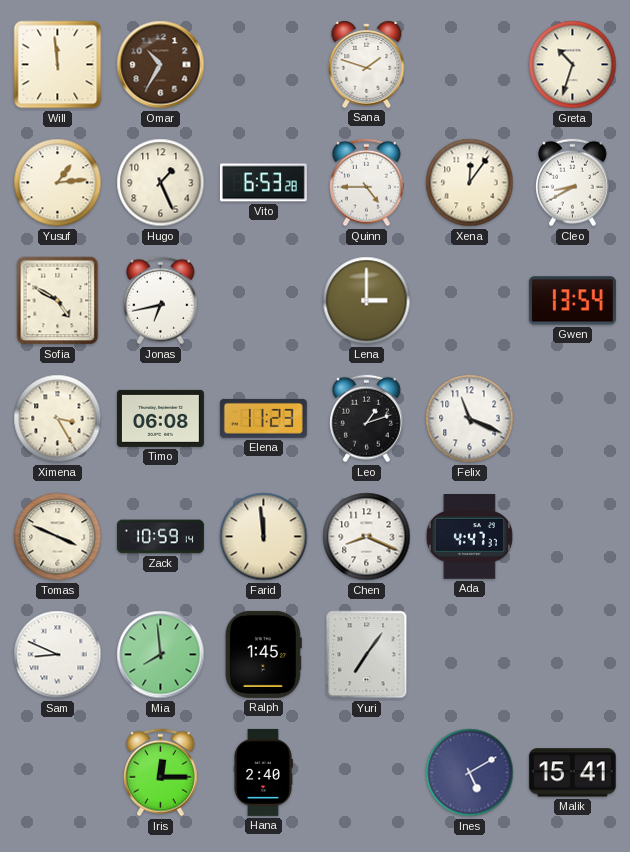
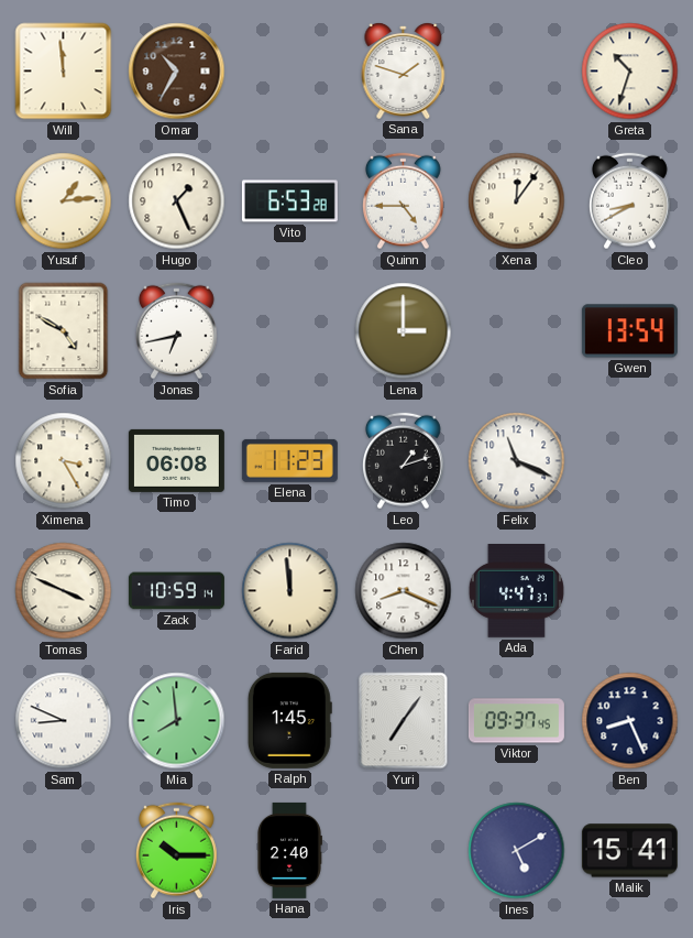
Viktor: none -> 09:37 (516, 721)
Ben: none -> 8:26 (630, 721)
Iris: 12:15 -> 10:15 (176, 851)
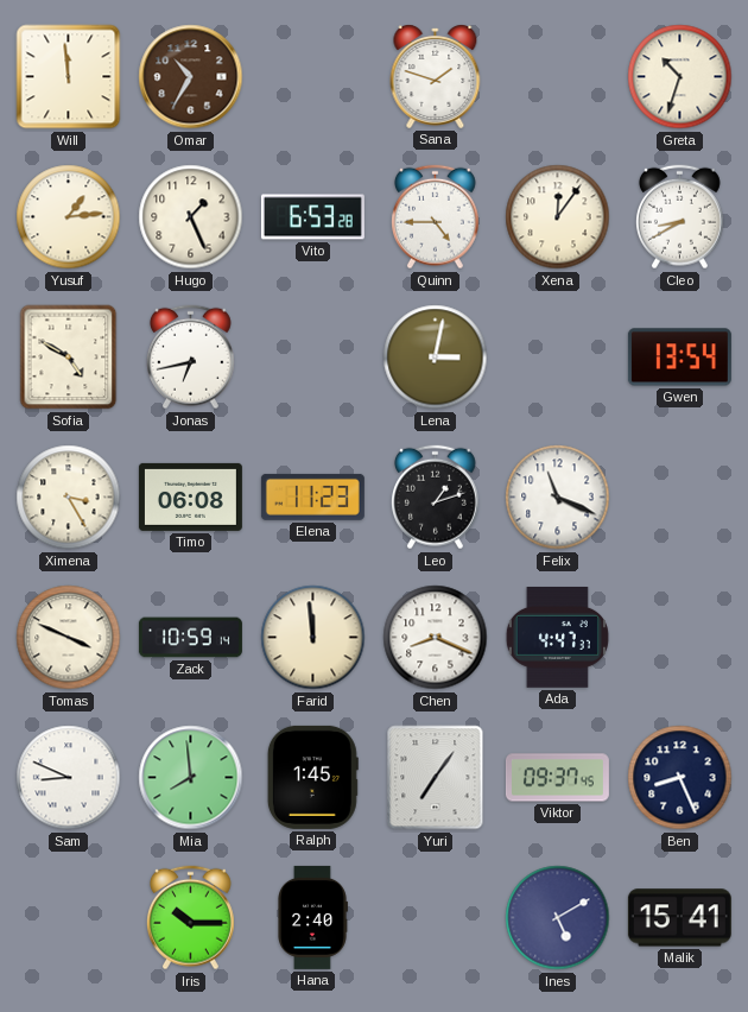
Lena: 3:00 -> 3:02 (436, 358)
